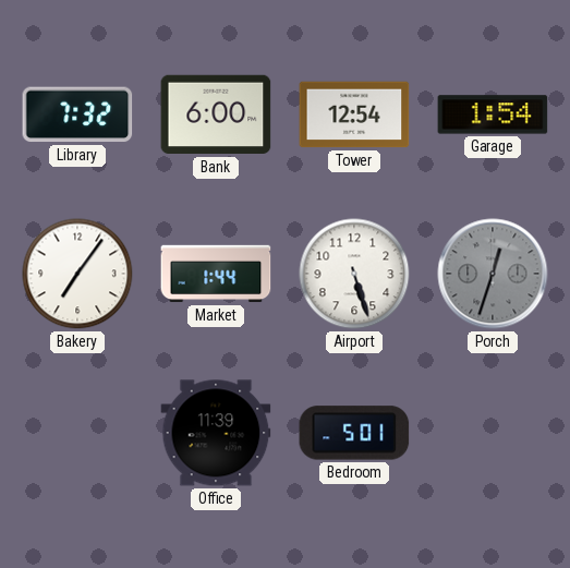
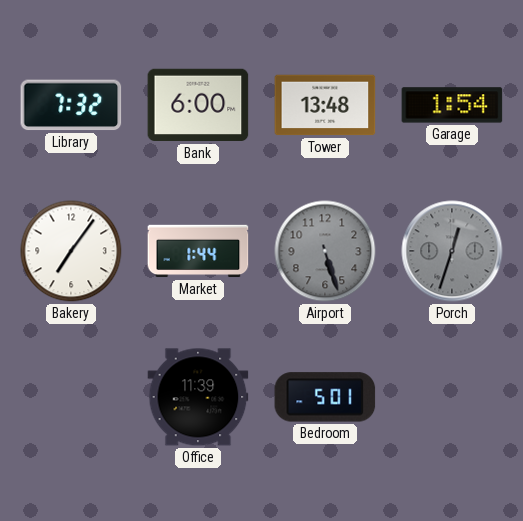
Tower: 12:54 -> 13:48 (325, 105)
Airport dial: white -> grey (325, 251)
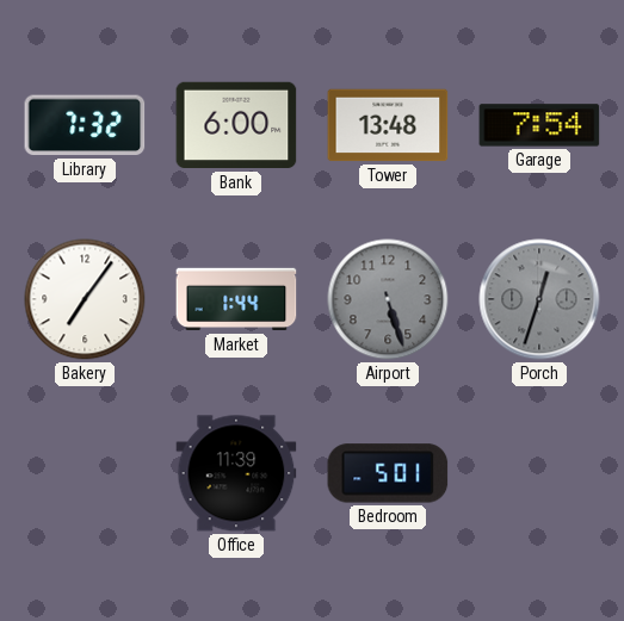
Garage: 1:54 -> 7:54 (539, 125)
